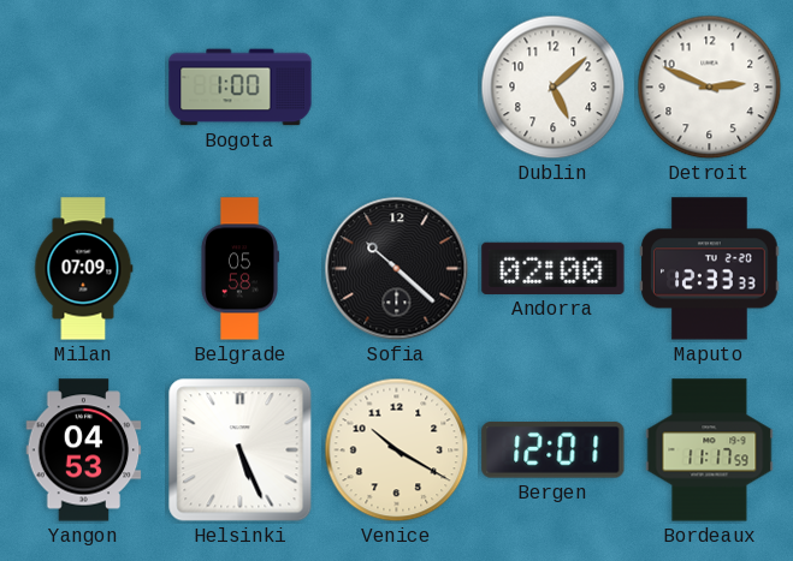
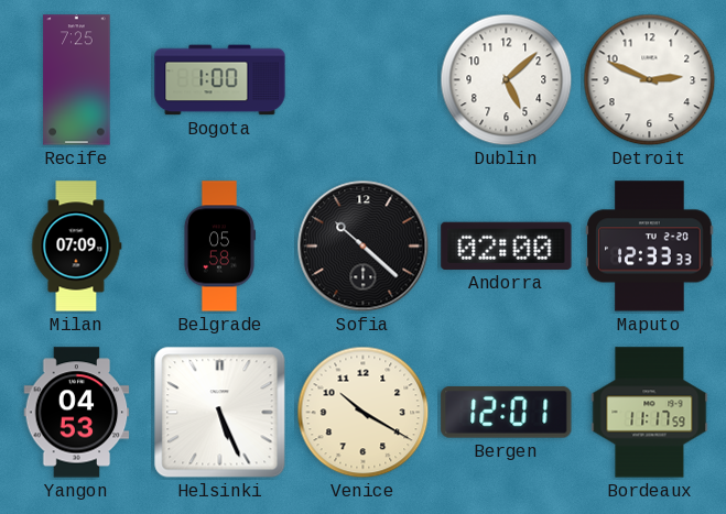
Recife: none -> 7:25 (77, 80)
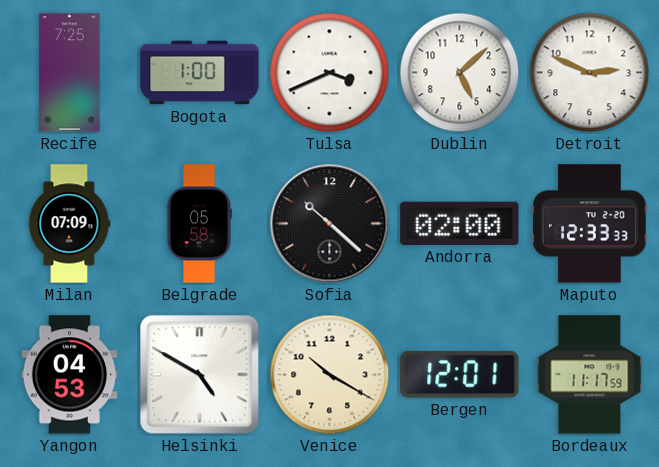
Tulsa: none -> 3:41 (330, 73)
Helsinki: 5:26 -> 4:50 (200, 375)
